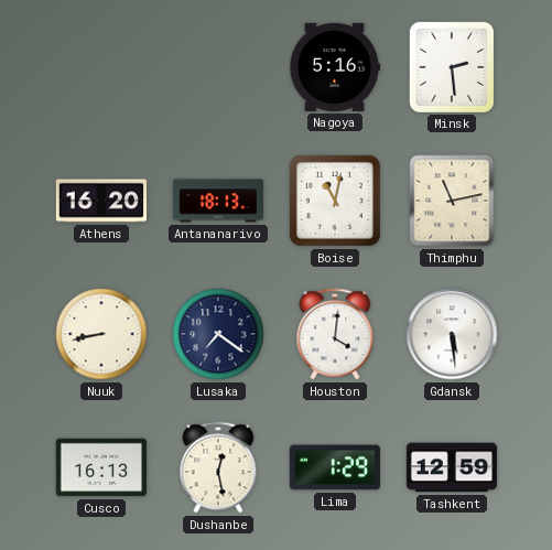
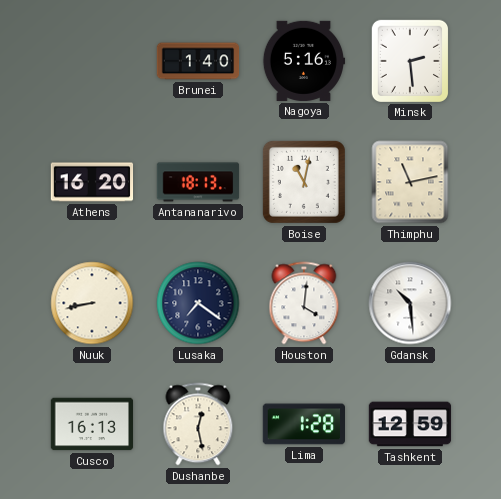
Brunei: none -> 1:40 (198, 61)
Gdansk: 5:29 -> 10:29 (410, 303)
Lima: 1:29 -> 1:28 (303, 424)
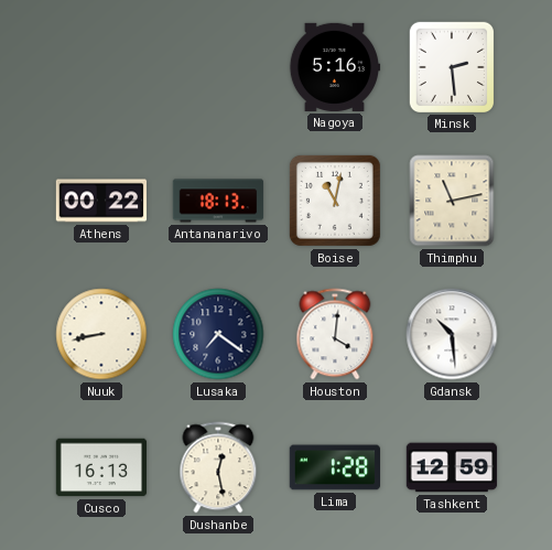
Brunei: 1:40 -> none (198, 61)
Athens: 16:20 -> 00:22 (101, 201)
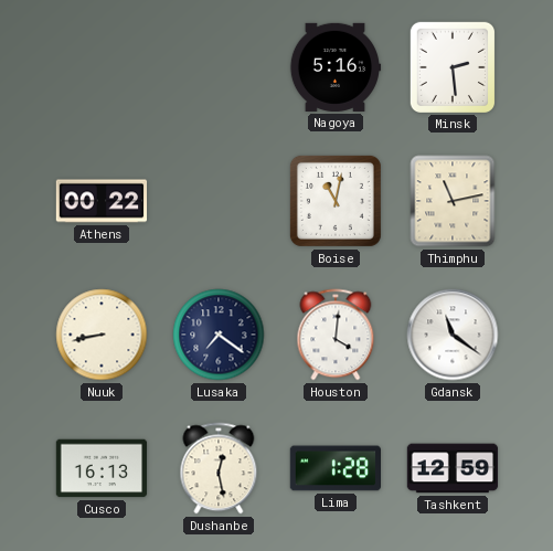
Antananarivo: 18:13 -> none (218, 201)
Gdansk: 10:29 -> 11:21 (453, 335)
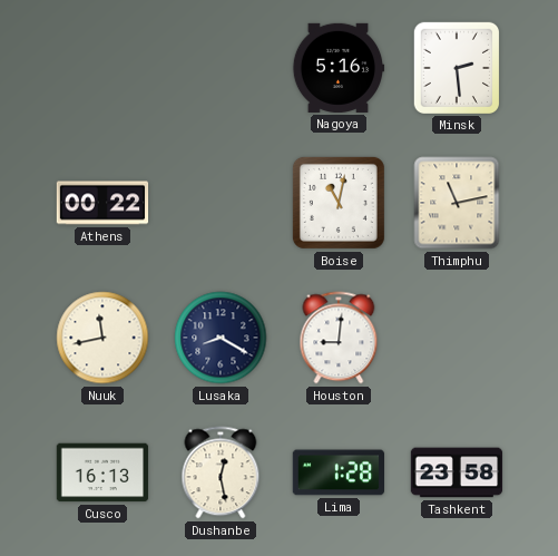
Nuuk: 8:43 -> 11:43 (102, 338)
Lusaka: 7:21 -> 8:20 (221, 338)
Houston: 4:01 -> 9:01 (339, 338)
Gdansk: 11:21 -> none (453, 335)
Tashkent: 12:59 -> 23:58 (457, 472)
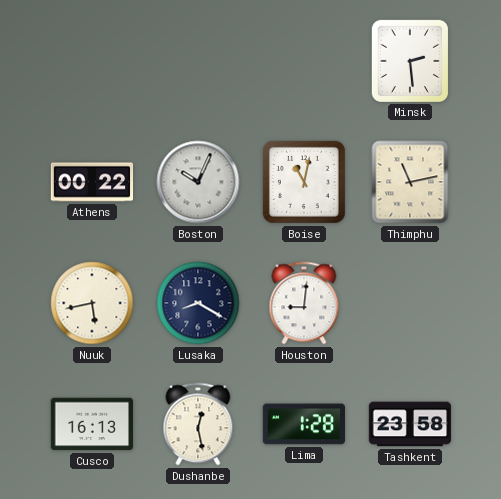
Nagoya: 5:16 -> none (339, 68)
Boston: none -> 10:04 (198, 182)
Nuuk: 11:43 -> 5:43 (92, 303)
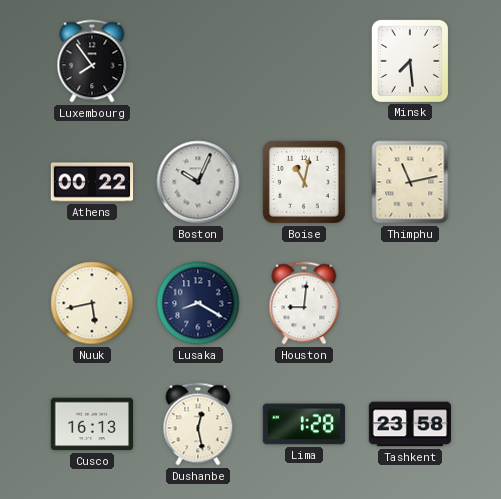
Luxembourg: none -> 7:54 (92, 61)
Minsk: 2:29 -> 7:29 (409, 60)
